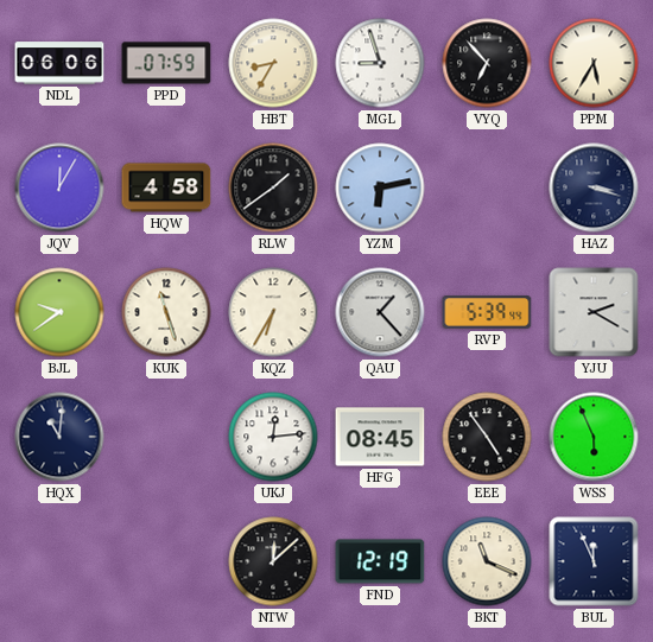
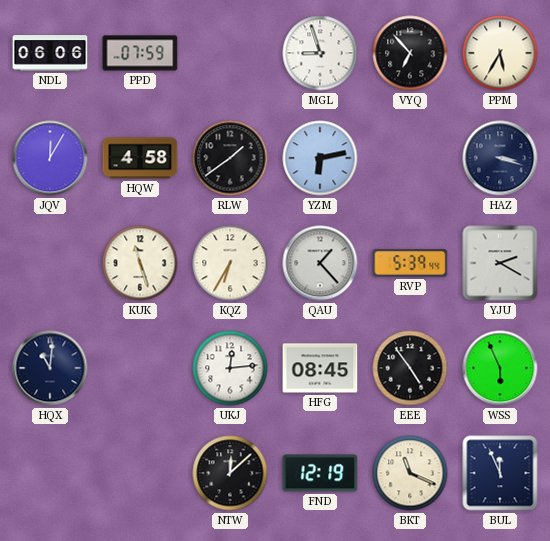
HBT: 8:35 -> none (273, 63)
BJL: 9:39 -> none (59, 312)
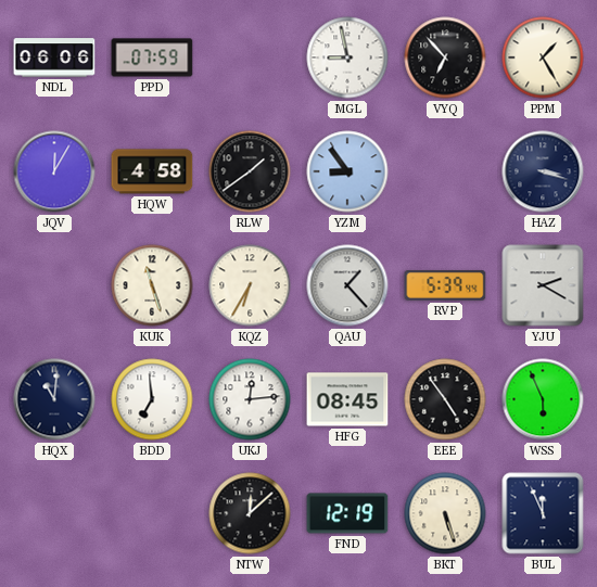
MGL: 8:57 -> 8:58 (347, 58)
PPM: 5:35 -> 1:25 (543, 58)
YZM: 6:13 -> 8:54 (347, 171)
BDD: none -> 6:59 (152, 399)
BKT: 11:19 -> 5:27 (445, 513)
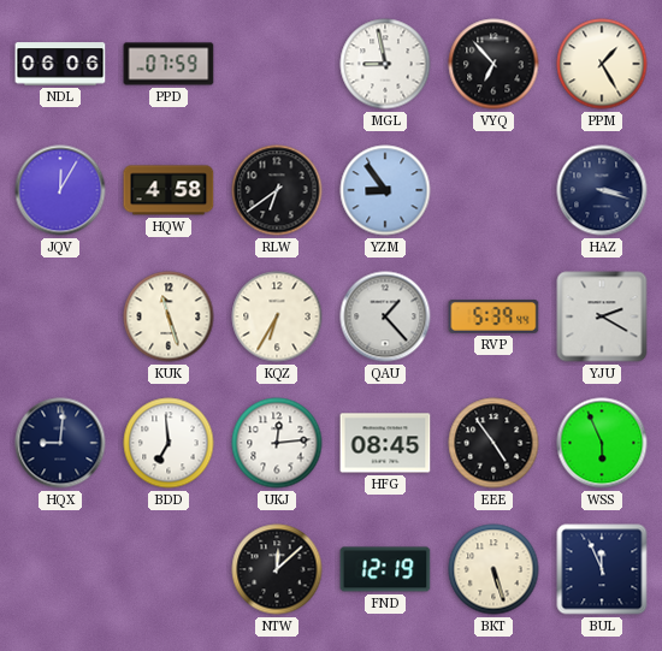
RLW: 1:39 -> 6:39 (277, 190)
HQX: 11:01 -> 9:01 (60, 443)
